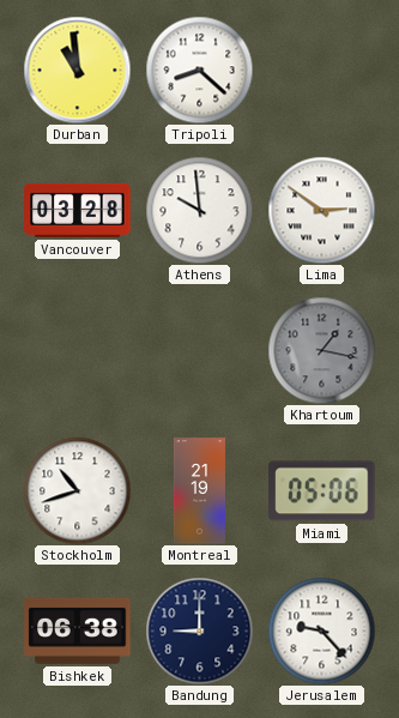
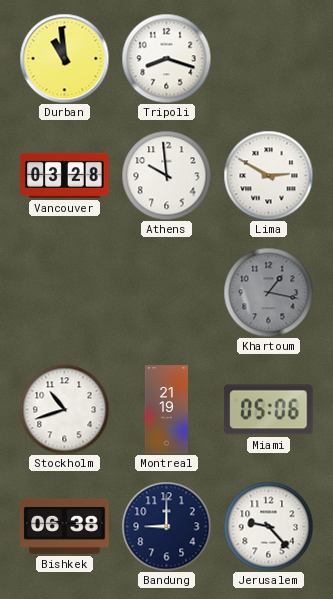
Tripoli: 8:22 -> 8:18 (166, 58)
Lima: 2:51 -> 2:50 (268, 175)
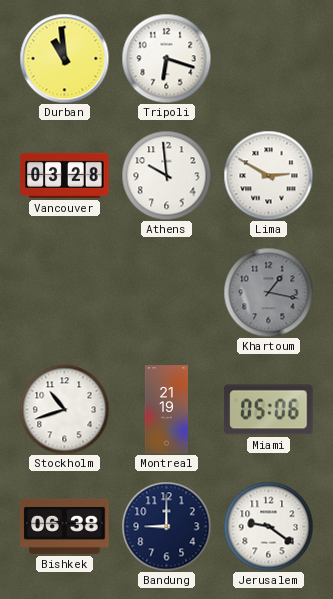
Tripoli: 8:18 -> 6:18 (166, 58)
Jerusalem: 9:23 -> 9:21 (268, 526)
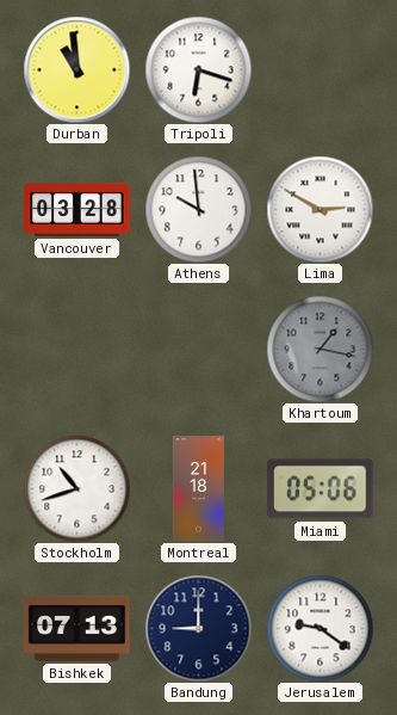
Montreal: 21:19 -> 21:18 (198, 489)
Bishkek: 06:38 -> 07:13 (77, 628)
